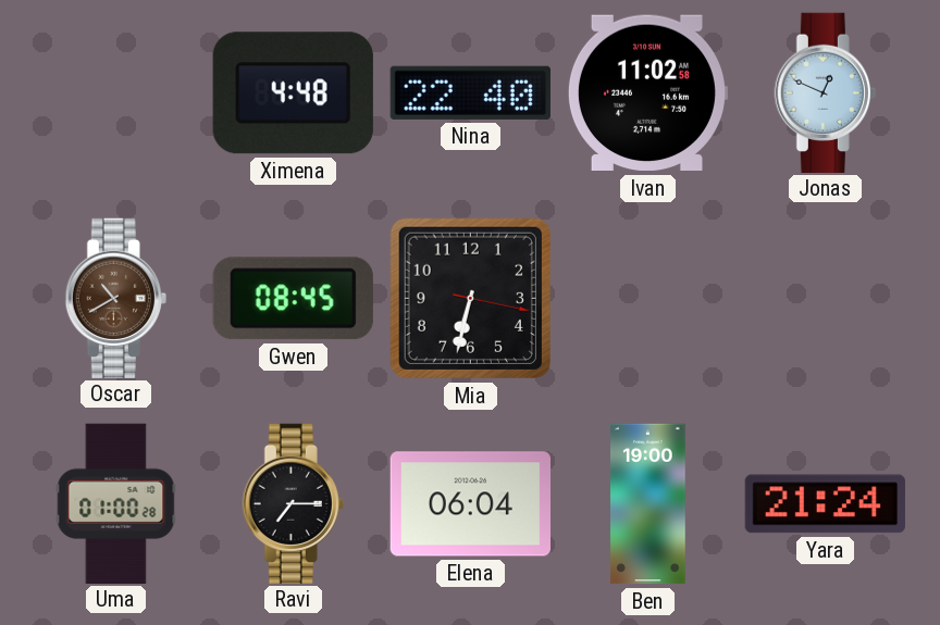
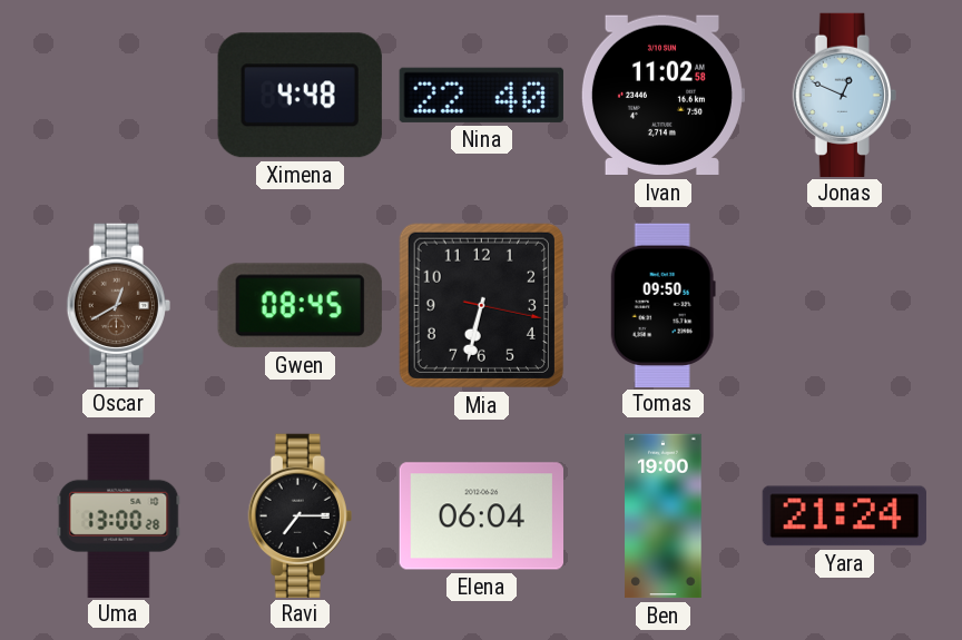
Oscar: 10:40 -> 12:40 (118, 305)
Tomas: none -> 09:50 (662, 305)
Uma: 01:00 -> 13:00 (119, 515)
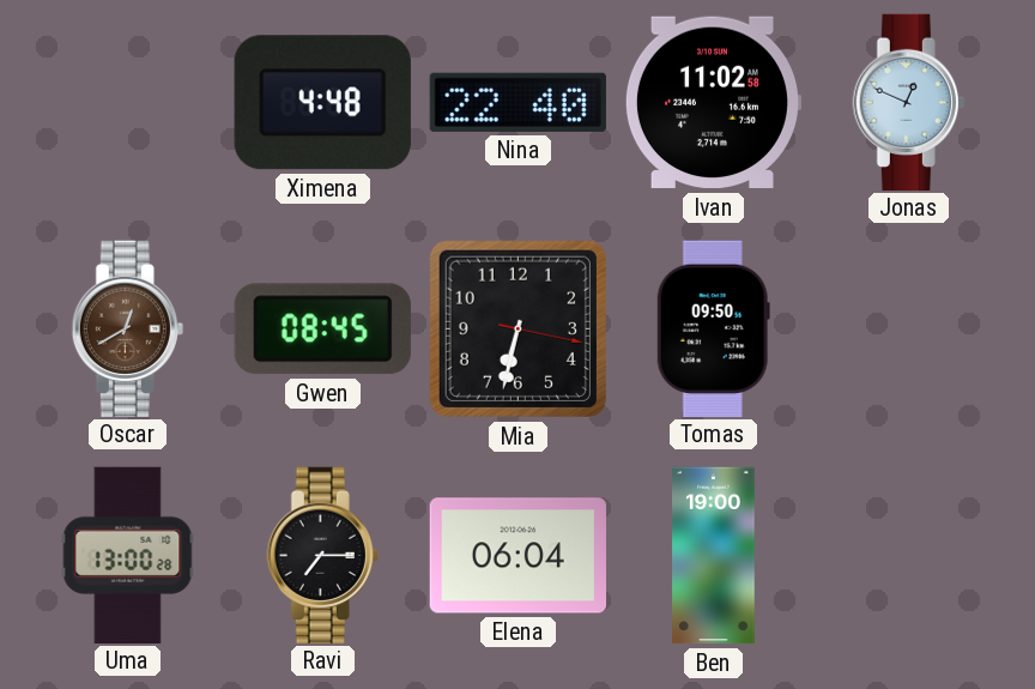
Yara: 21:24 -> none (844, 516)
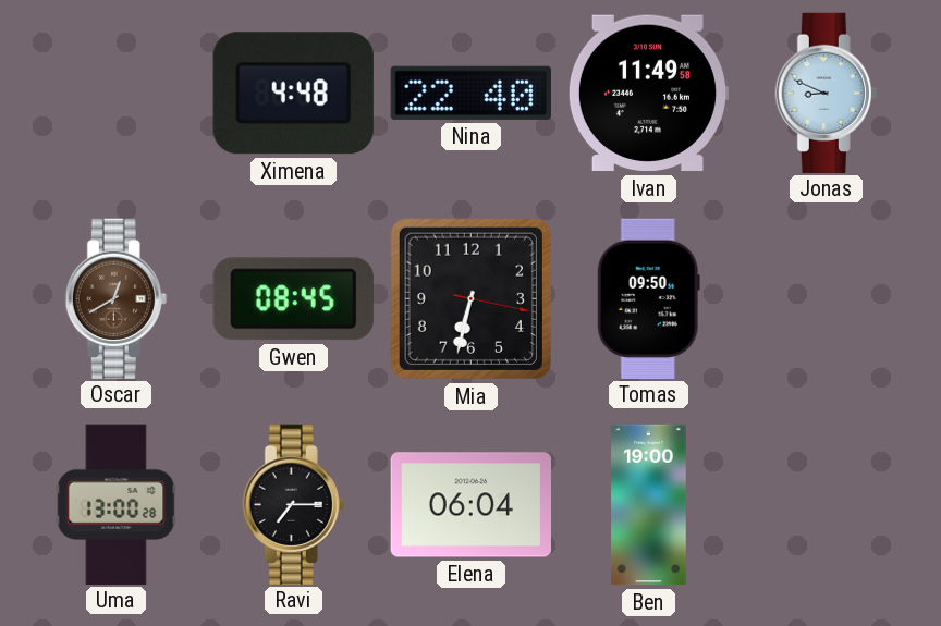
Ivan: 11:02 -> 11:49 (648, 94)
Jonas: 12:49 -> 8:49 (826, 93)
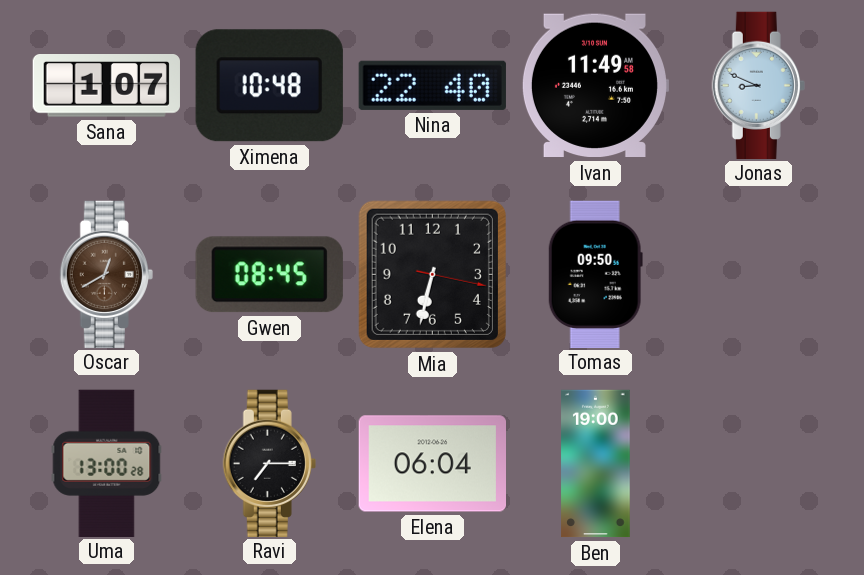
Sana: none -> 1:07 (106, 86)
Ximena: 4:48 -> 10:48 (269, 86)
